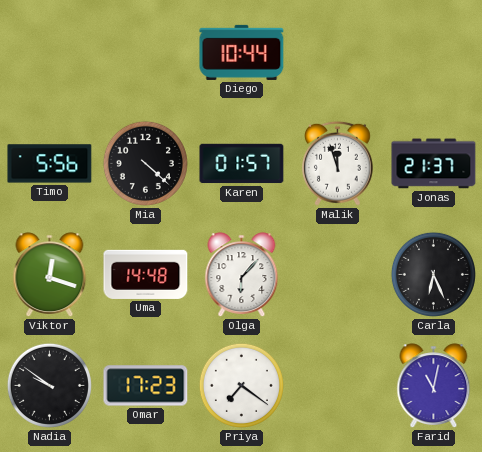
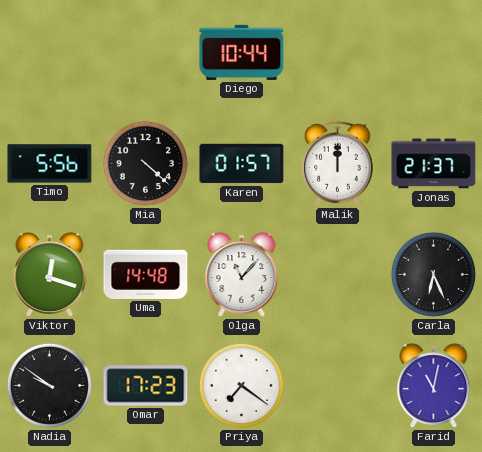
Malik: 11:57 -> 12:00 (337, 163)
Olga: 6:07 -> 11:07 (242, 275)
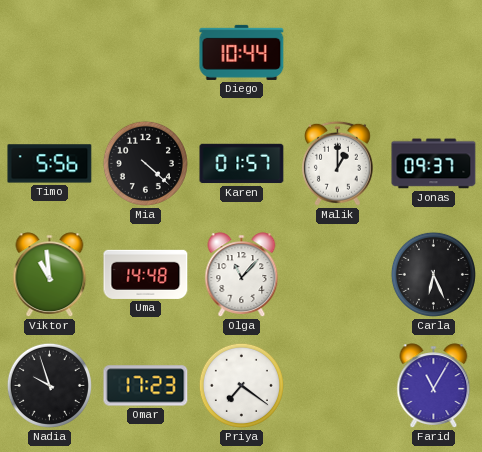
Malik: 12:00 -> 1:00 (337, 163)
Jonas: 21:37 -> 09:37 (434, 164)
Viktor: 12:18 -> 10:59 (50, 275)
Nadia: 9:51 -> 9:57 (49, 385)
Farid: 11:02 -> 11:05 (434, 386)
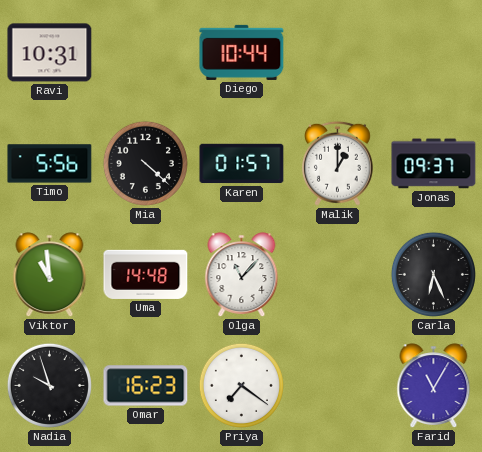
Ravi: none -> 10:31 (50, 53)
Omar: 17:23 -> 16:23 (146, 386)
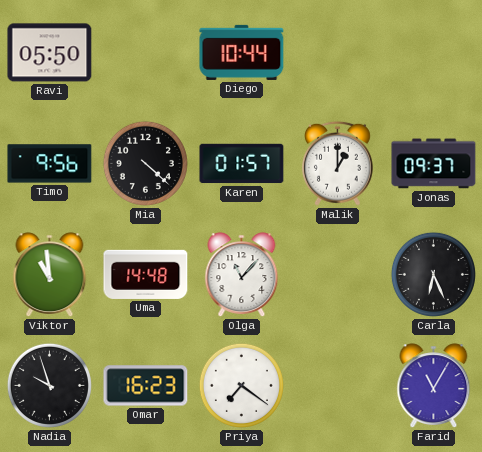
Ravi: 10:31 -> 05:50 (50, 53)
Timo: 5:56 -> 9:56 (50, 164)
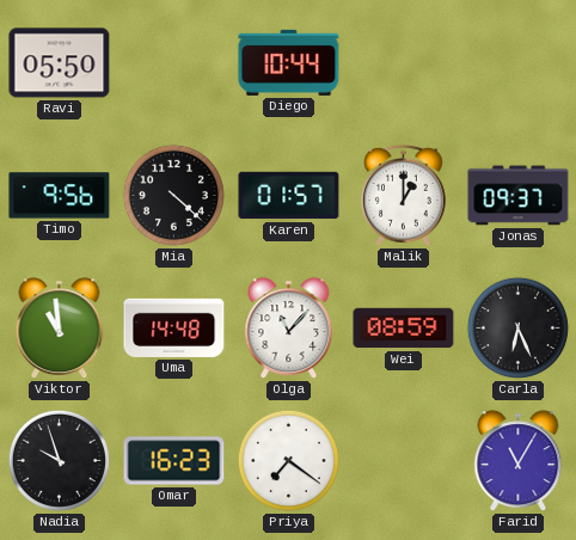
Wei: none -> 08:59 (404, 329)
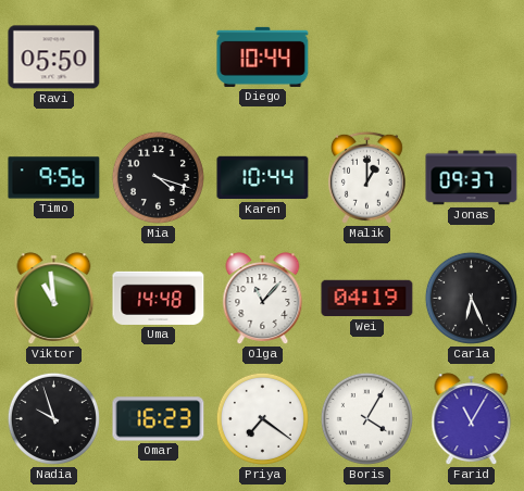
Mia: 4:22 -> 4:18 (158, 177)
Karen: 01:57 -> 10:44 (263, 178)
Wei: 08:59 -> 04:19 (367, 299)
Boris: none -> 4:05 (366, 418)
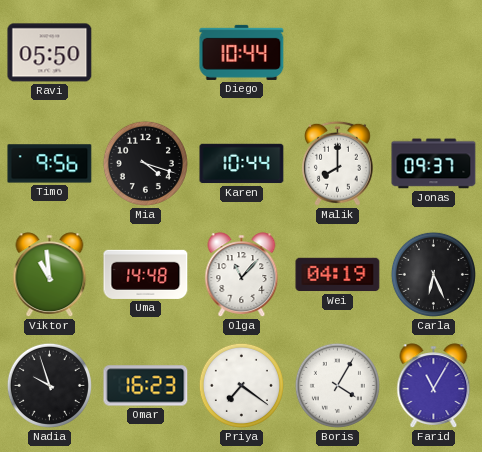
Malik: 1:00 -> 8:00 (337, 163)
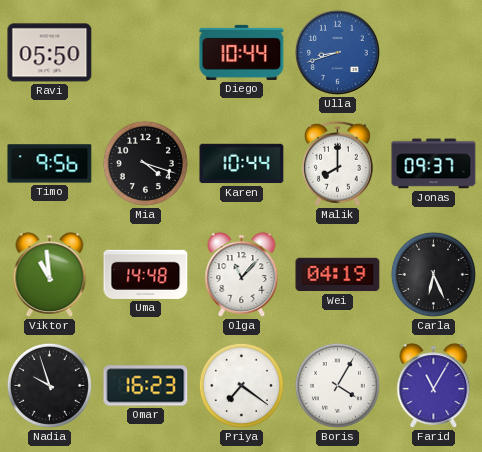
Ulla: none -> 8:42 (337, 52)
